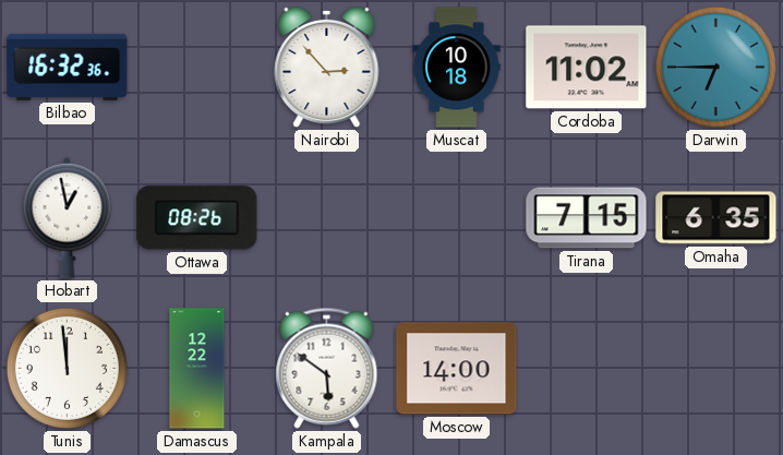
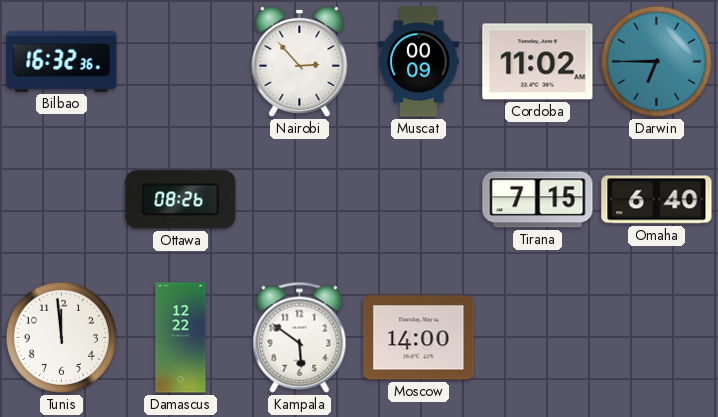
Muscat: 10:18 -> 00:09 (419, 62)
Hobart: 12:58 -> none (68, 218)
Omaha: 6:35 -> 6:40 (657, 200)
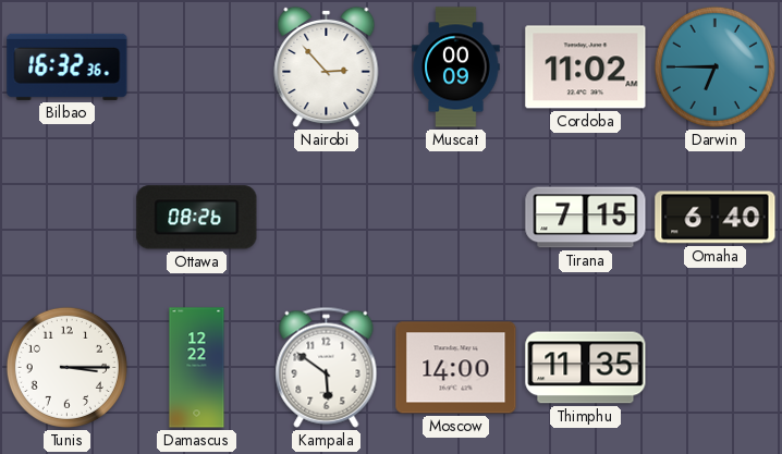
Tunis: 11:59 -> 3:15 (66, 367)
Thimphu: none -> 11:35 (586, 368)
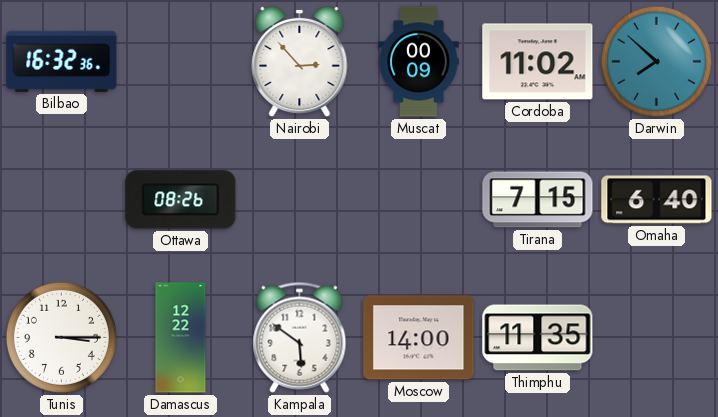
Darwin: 6:45 -> 7:52 (656, 61)
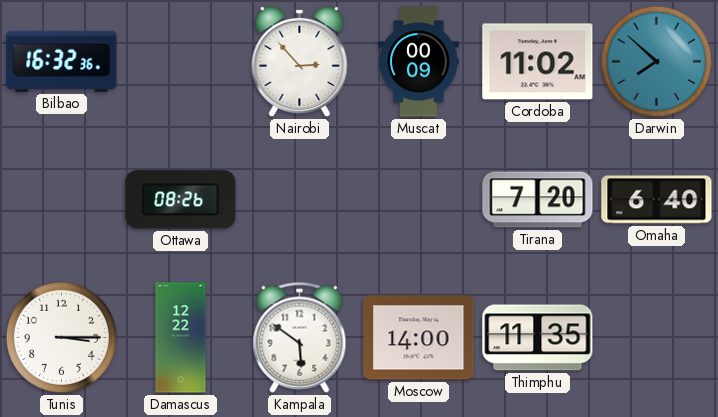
Tirana: 7:15 -> 7:20 (538, 200)
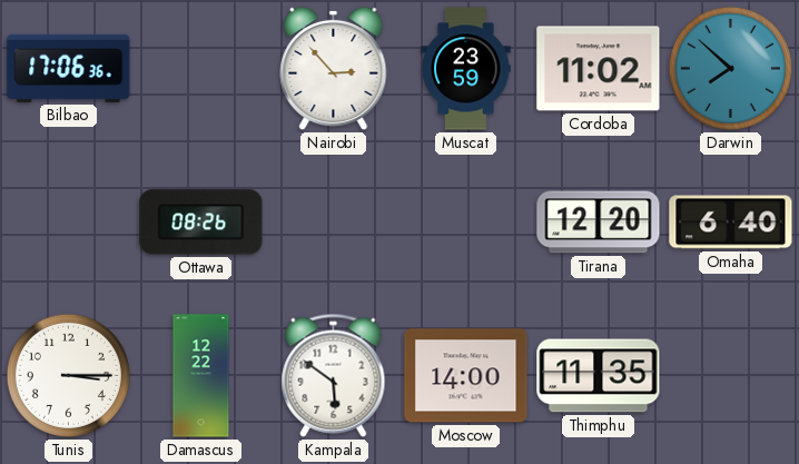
Bilbao: 16:32 -> 17:06 (69, 68)
Muscat: 00:09 -> 23:59 (466, 69)
Tirana: 7:20 -> 12:20 (599, 223)
